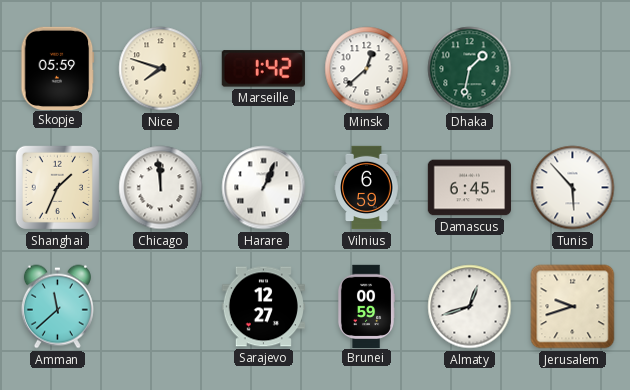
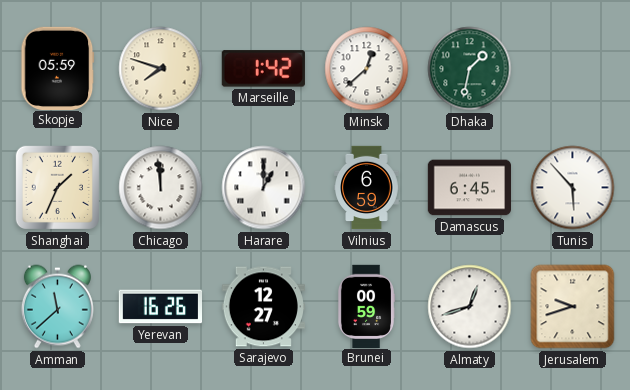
Harare: 1:04 -> 1:00 (264, 188)
Yerevan: none -> 16:26 (160, 307)
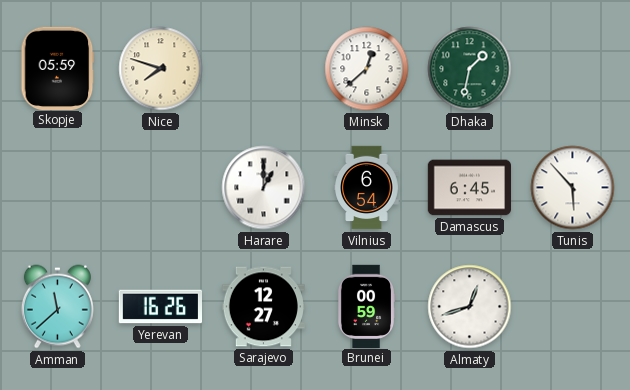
Marseille: 1:42 -> none (263, 69)
Shanghai: 1:34 -> none (57, 187)
Chicago: 11:59 -> none (161, 188)
Vilnius: 6:59 -> 6:54 (367, 188)
Jerusalem: 9:42 -> none (573, 307)
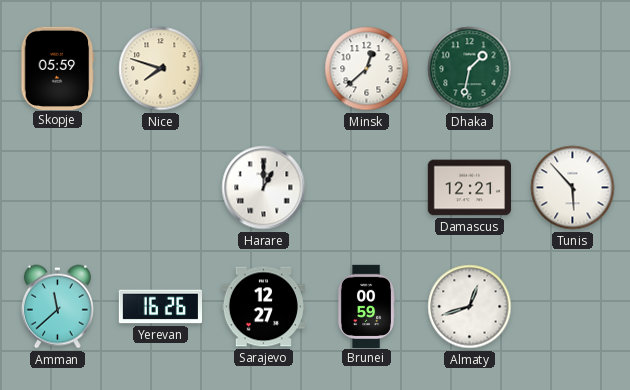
Vilnius: 6:54 -> none (367, 188)
Damascus: 6:45 -> 12:21 (469, 188)
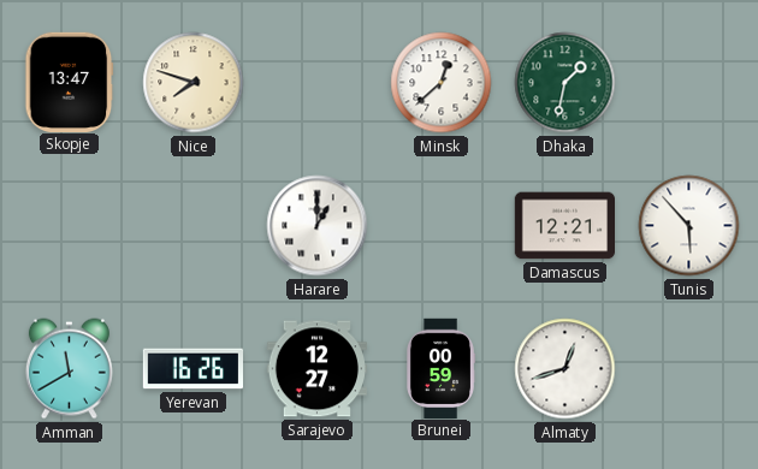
Skopje: 05:59 -> 13:47 (70, 82)
Amman: 11:38 -> 11:40 (69, 369)
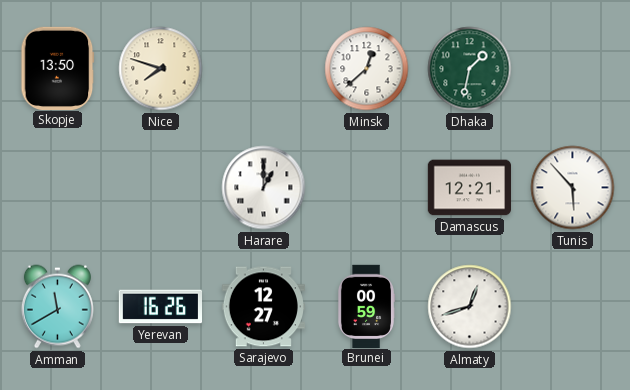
Skopje: 13:47 -> 13:50 (58, 68)
